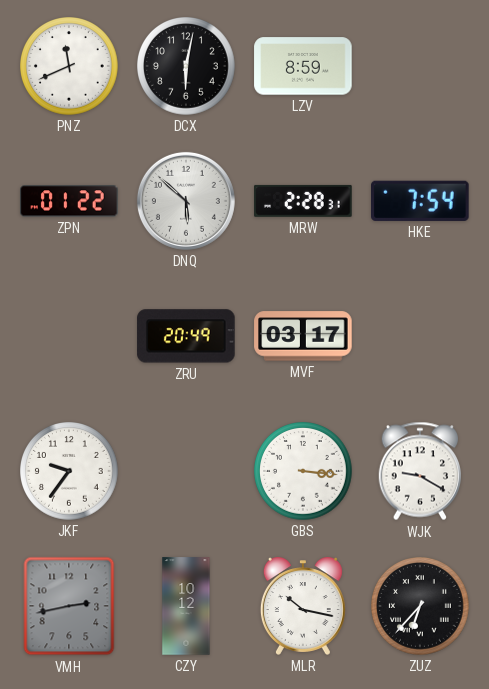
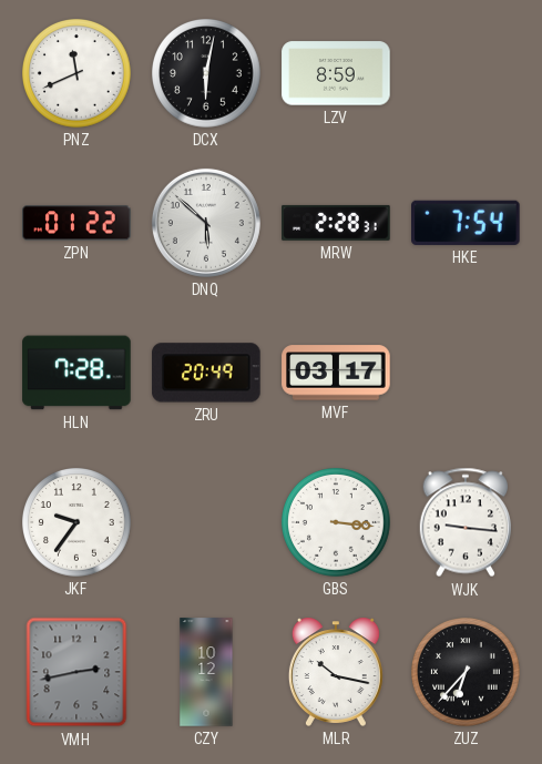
HLN: none -> 7:28 (76, 373)
WJK: 9:20 -> 9:16 (464, 522)
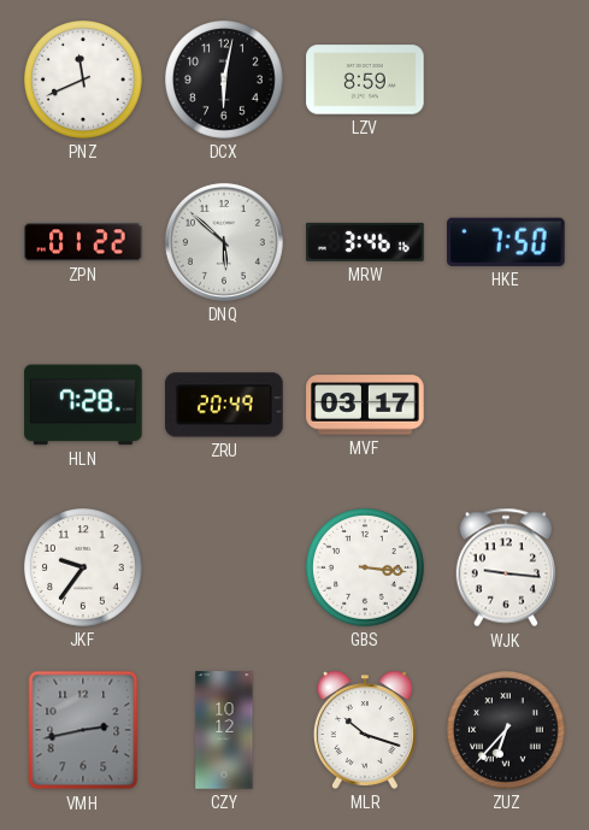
MRW: 2:28 -> 3:46 (365, 242)
HKE: 7:54 -> 7:50 (507, 242)
MLR: 10:17 -> 10:18 (365, 730)
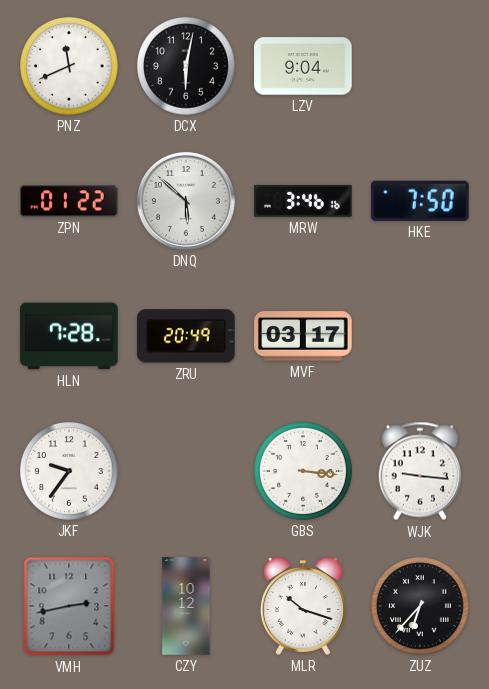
LZV: 8:59 -> 9:04 (303, 66)
